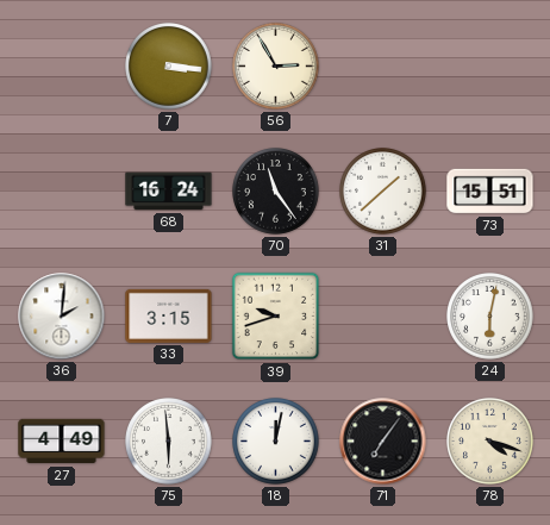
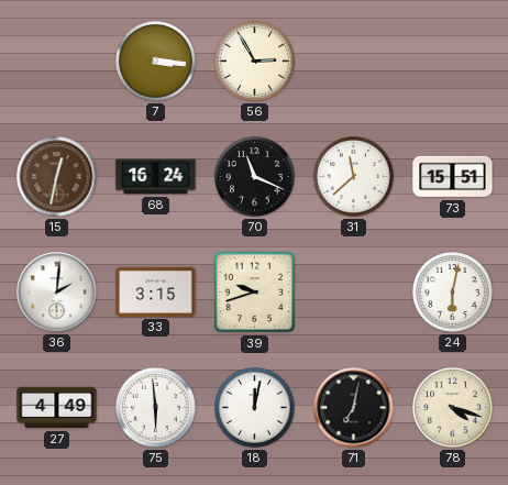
15: none -> 12:32 (57, 177)
70: 11:24 -> 11:19 (255, 177)
31: 1:38 -> 11:38 (354, 177)
71: 7:06 -> 7:02 (354, 408)
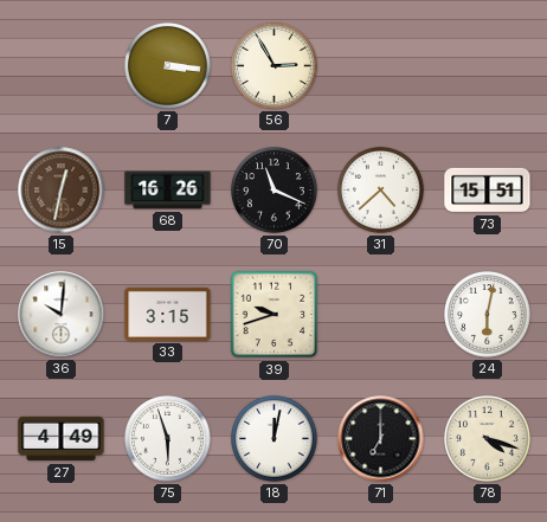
68: 16:24 -> 16:26 (168, 191)
31: 11:38 -> 4:38 (381, 191)
36: 2:01 -> 10:01 (62, 315)
75: 5:59 -> 5:57 (168, 439)
71: 7:02 -> 7:00 (381, 439)
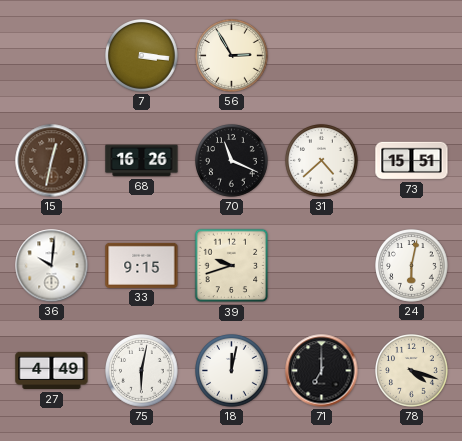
33: 3:15 -> 9:15 (142, 265)
75: 5:57 -> 6:02 (142, 371)
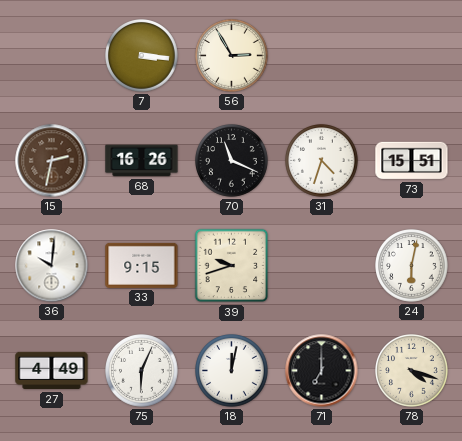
15: 12:32 -> 2:32 (52, 161)
31: 4:38 -> 4:33 (322, 161)
75: 6:02 -> 6:04 (142, 371)
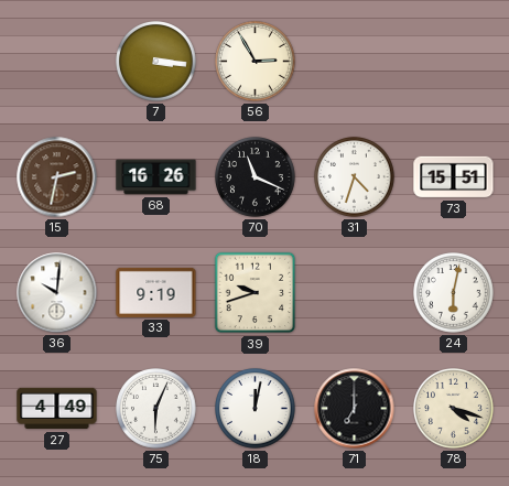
33: 9:15 -> 9:19 (156, 292)
